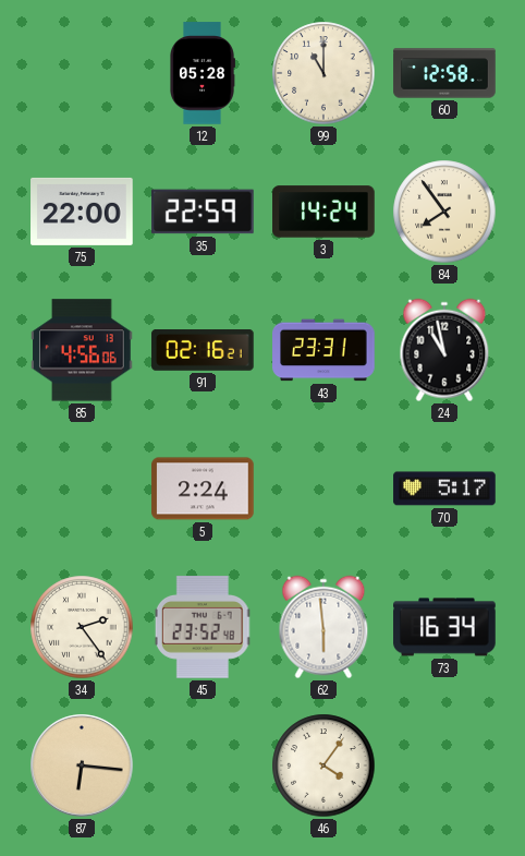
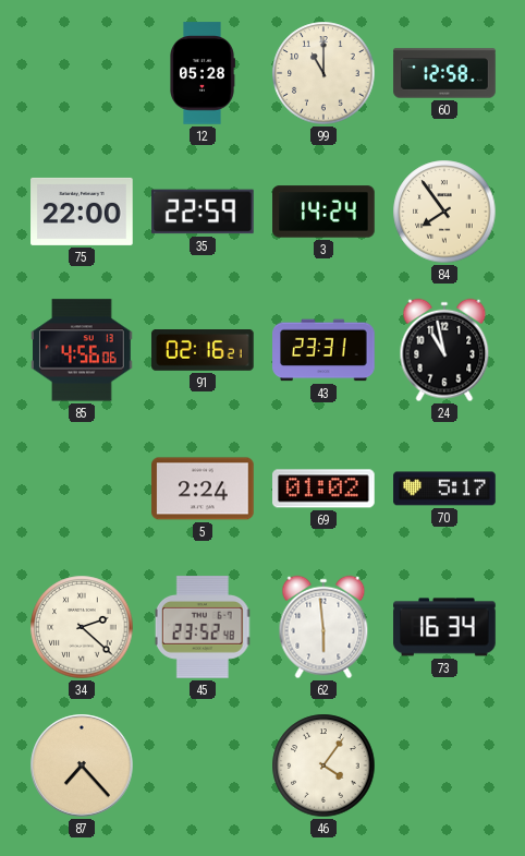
69: none -> 01:02 (325, 489)
34: 2:24 -> 2:22 (82, 627)
87: 6:16 -> 7:23 (82, 765)
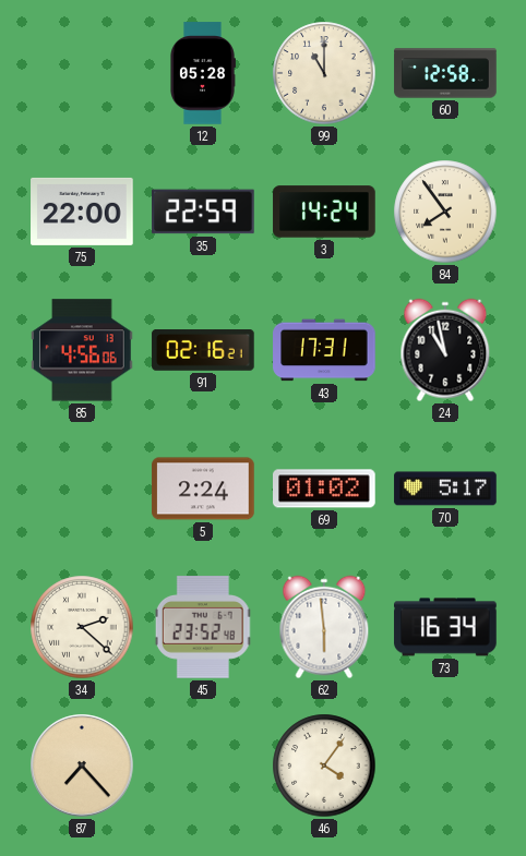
43: 23:31 -> 17:31 (324, 350)
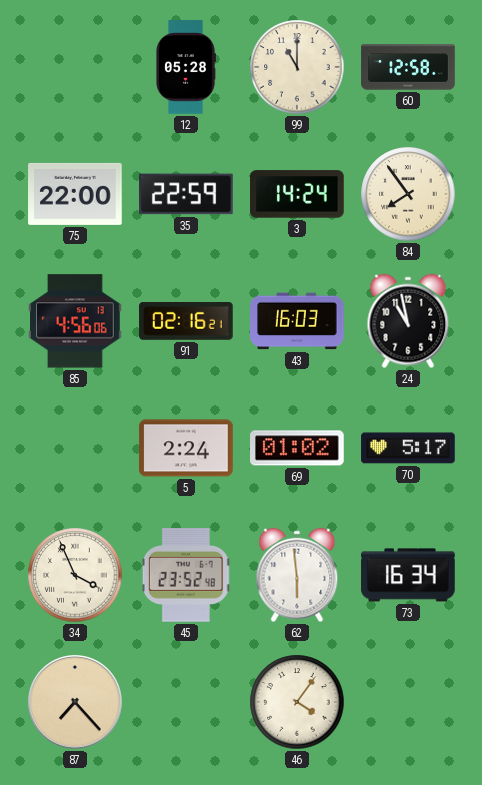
43: 17:31 -> 16:03 (297, 321)
34: 2:22 -> 3:56 (75, 575)
